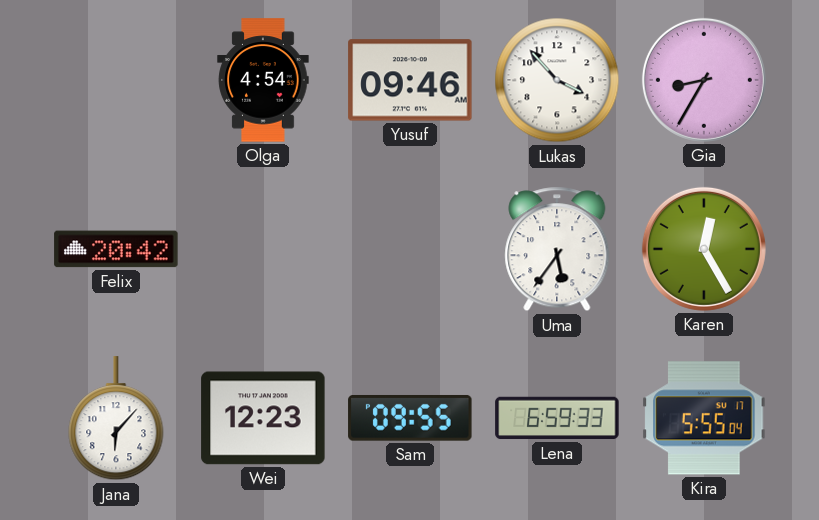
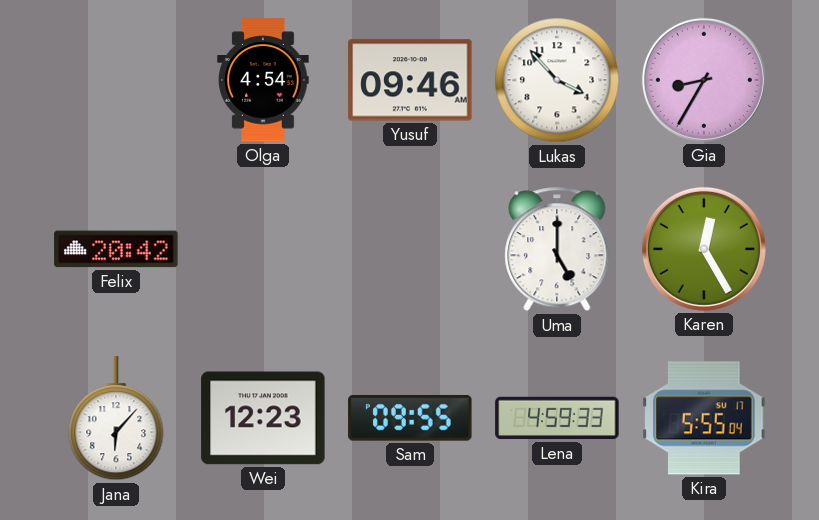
Uma: 5:36 -> 5:00 (557, 249)
Lena: 6:59 -> 4:59 (557, 418)
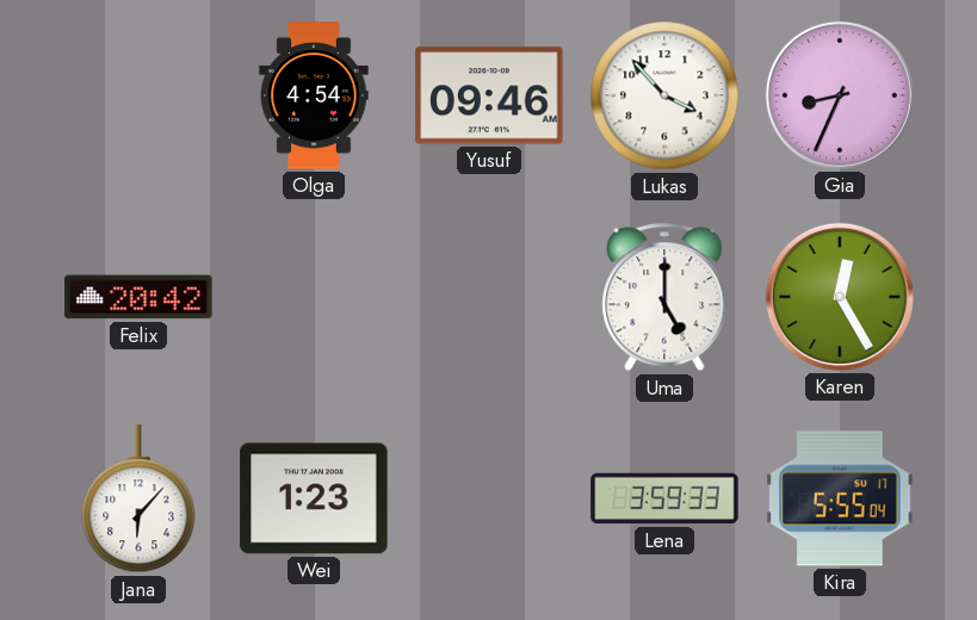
Gia: 8:35 -> 8:34 (840, 95)
Wei: 12:23 -> 1:23 (314, 498)
Sam: 09:55 -> none (410, 418)
Lena: 4:59 -> 3:59 (664, 498)
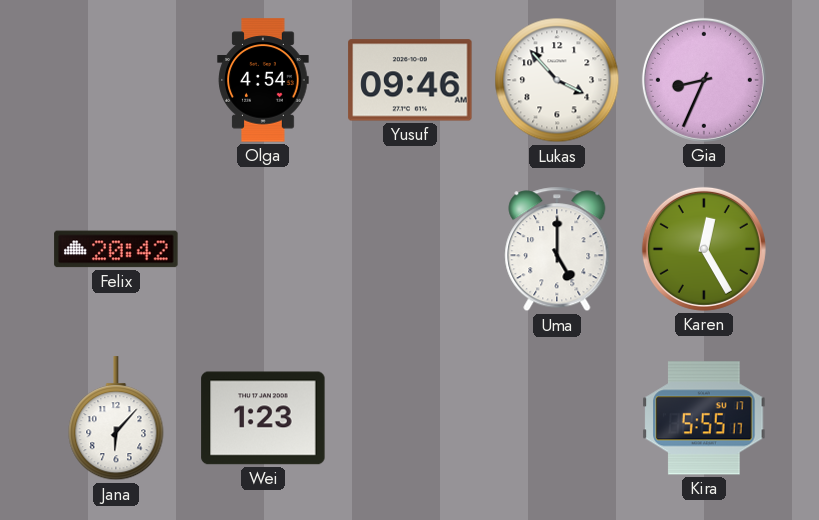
Lena: 3:59 -> none (664, 498)
Kira: 5:55:04 -> 5:55:17 (704, 418)
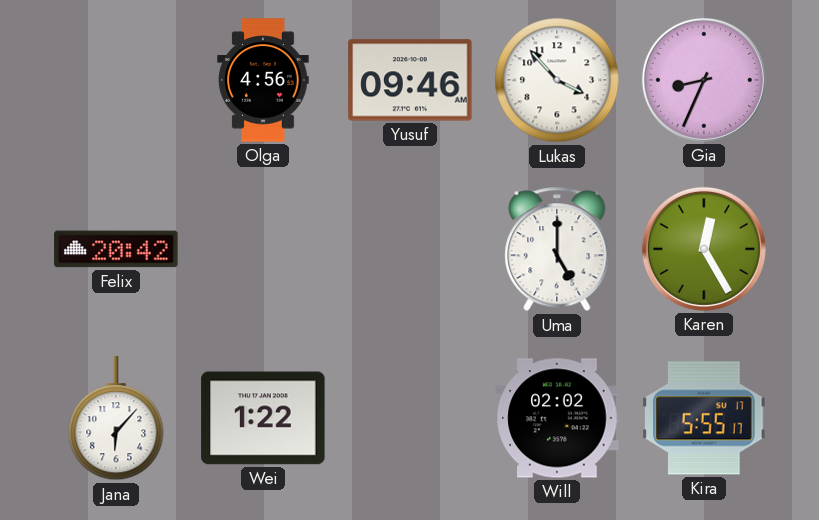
Olga: 4:54 -> 4:56 (263, 80)
Wei: 1:23 -> 1:22 (263, 418)
Will: none -> 02:02 (557, 418)
